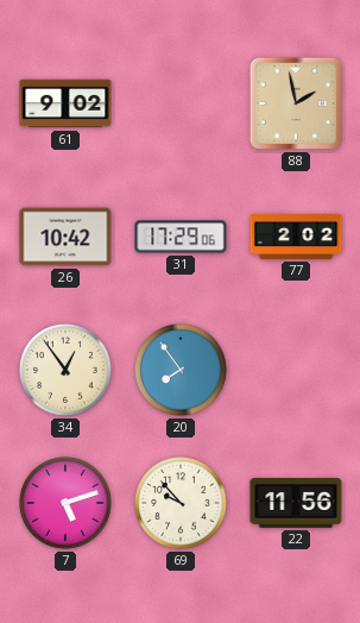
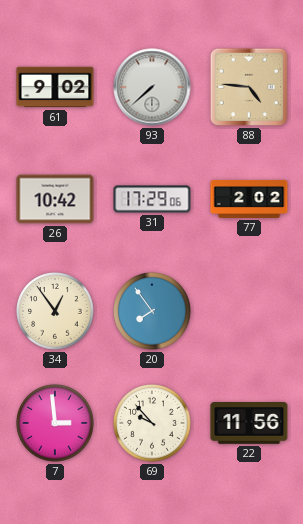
93: none -> 7:38 (152, 87)
88: 1:58 -> 4:46 (249, 87)
7: 5:12 -> 2:59 (55, 423)
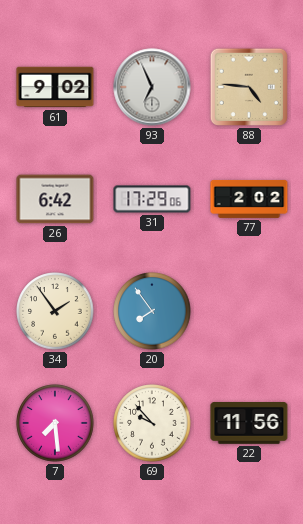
93: 7:38 -> 6:56 (152, 87)
26: 10:42 -> 6:42 (55, 199)
34: 12:54 -> 1:54 (55, 311)
7: 2:59 -> 7:29 (55, 423)
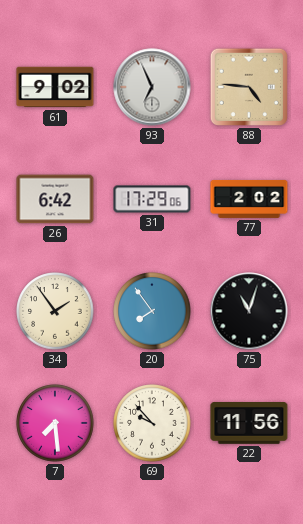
75: none -> 11:03 (249, 311)
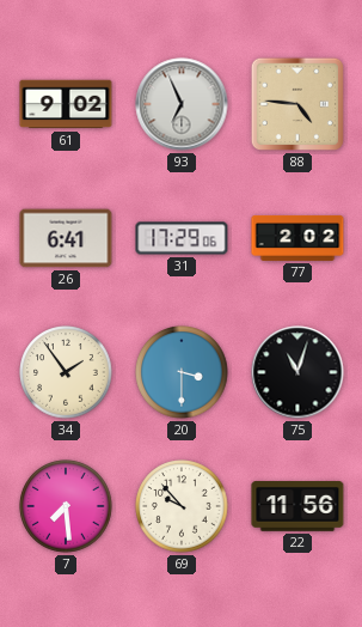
26: 6:42 -> 6:41 (66, 238)
20: 7:54 -> 3:30 (182, 372)
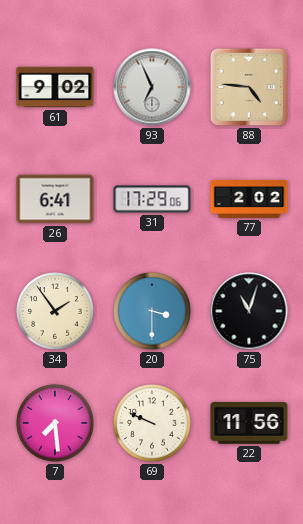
69: 9:53 -> 9:49 (152, 423)
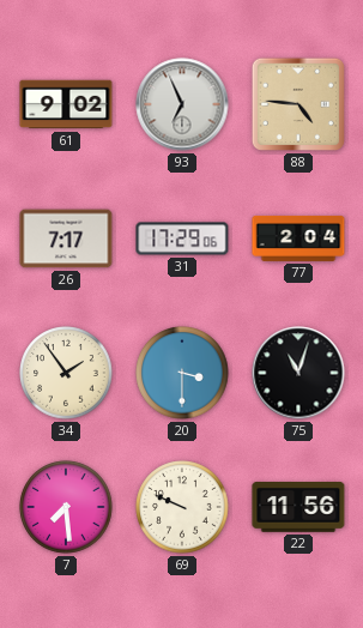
26: 6:41 -> 7:17 (66, 238)
77: 2:02 -> 2:04 (298, 238)
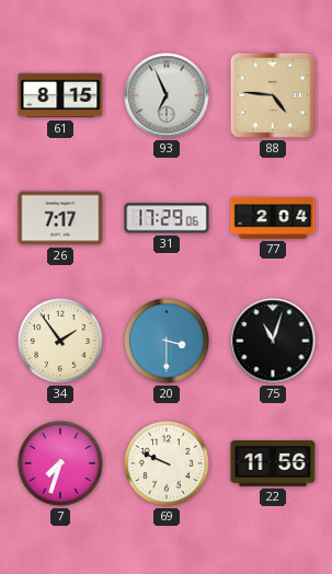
61: 9:02 -> 8:15 (60, 95)
7: 7:29 -> 7:33 (60, 463)
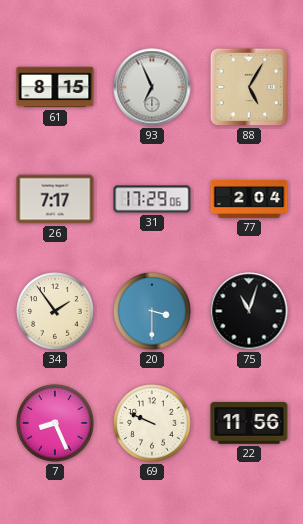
88: 4:46 -> 5:05 (249, 87)
7: 7:33 -> 8:26 (55, 423)
